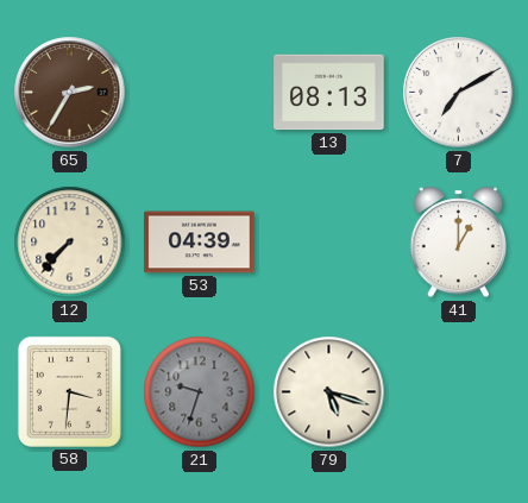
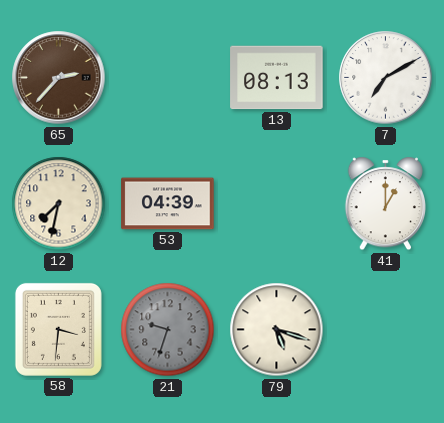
65: 2:35 -> 2:37 (59, 78)
12: 7:37 -> 7:32 (59, 204)
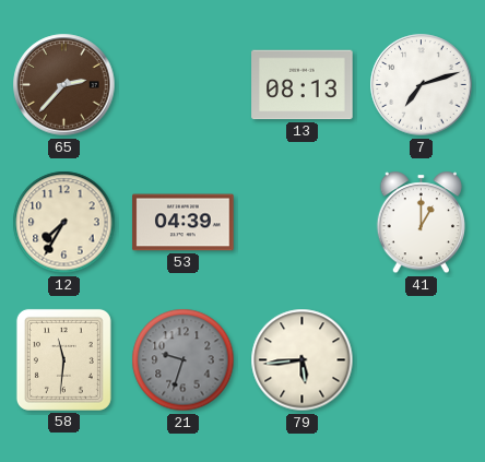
7: 7:10 -> 7:12 (422, 85)
12: 7:32 -> 7:35 (64, 223)
58: 3:31 -> 11:31 (63, 359)
79: 5:18 -> 5:44 (303, 360)
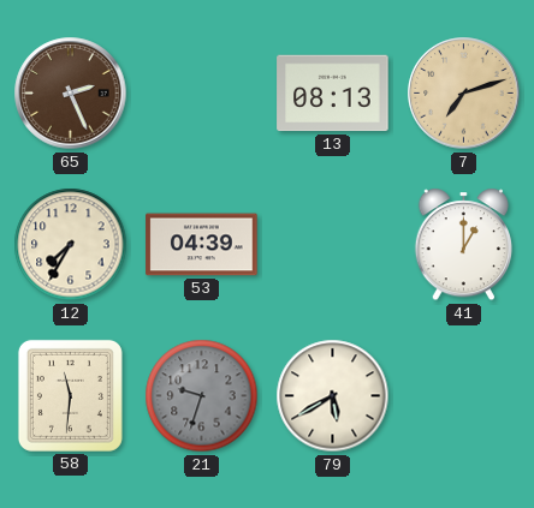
65: 2:37 -> 2:26 (71, 94)
7 dial: white -> champagne (464, 94)
79: 5:44 -> 5:40 (333, 396)
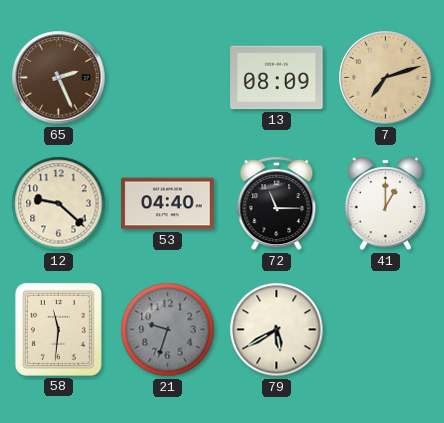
13: 08:13 -> 08:09 (277, 78)
12: 7:35 -> 9:22 (59, 204)
53: 04:39 -> 04:40 (168, 204)
72: none -> 11:15 (277, 204)
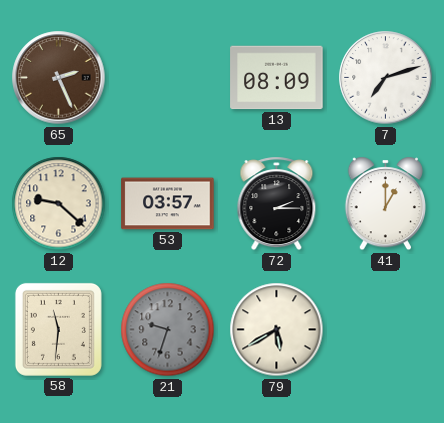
7 dial: champagne -> white (386, 78)
53: 04:40 -> 03:57 (168, 204)
72: 11:15 -> 2:15 (277, 204)
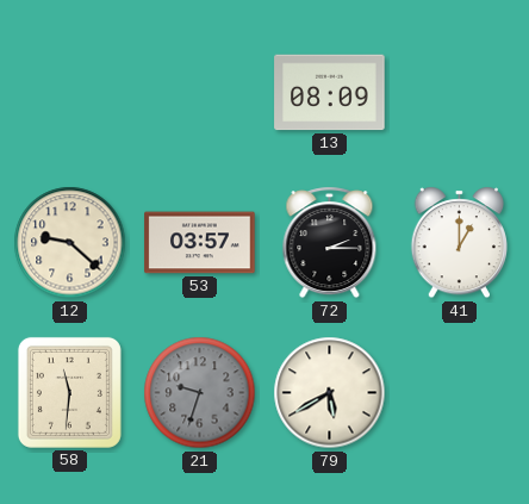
65: 2:26 -> none (59, 78)
7: 7:12 -> none (386, 78)
